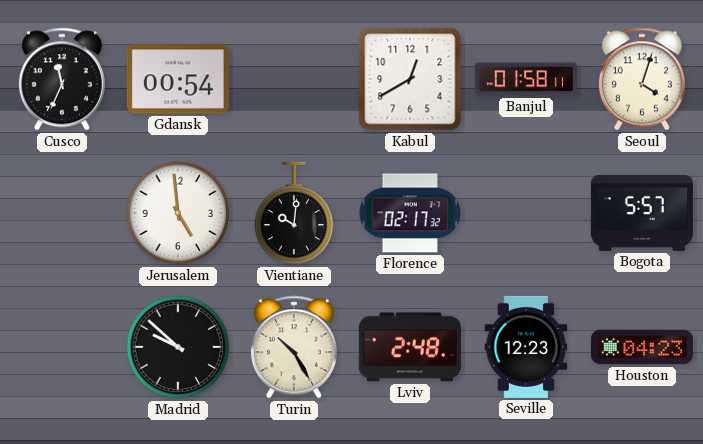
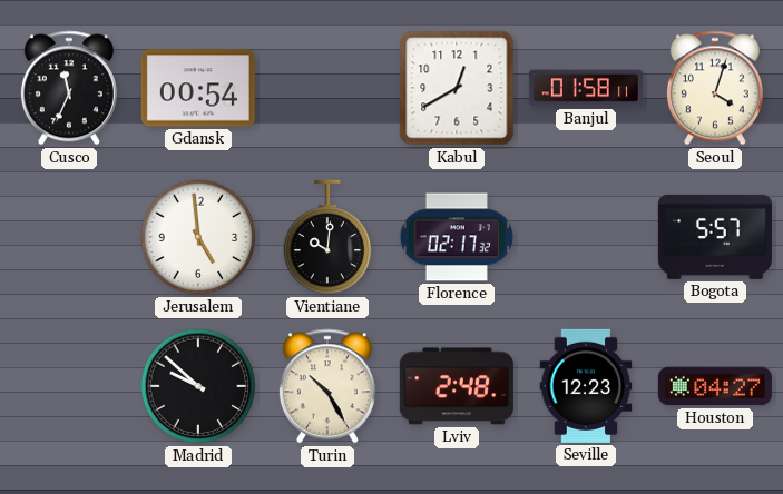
Houston: 04:23 -> 04:27 (715, 386)
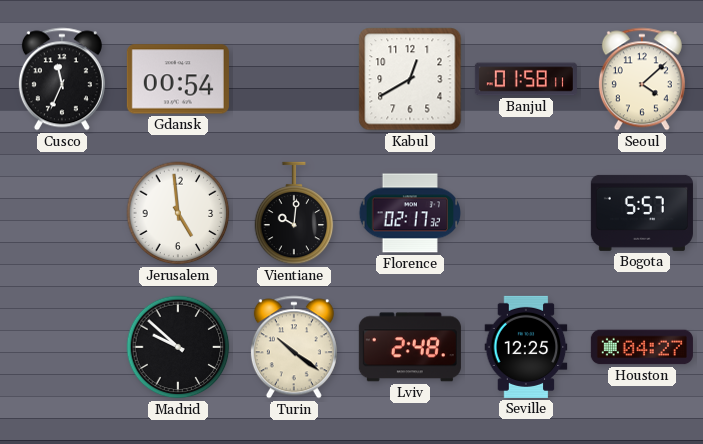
Seoul: 4:03 -> 4:08 (642, 79)
Turin: 10:25 -> 10:21 (294, 347)
Seville: 12:23 -> 12:25 (526, 347)
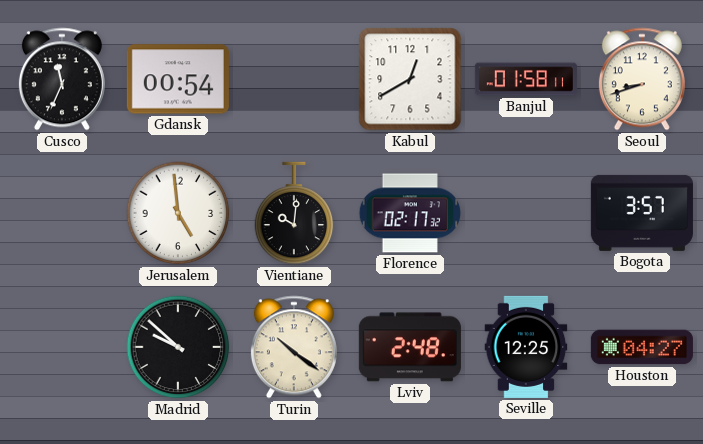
Seoul: 4:08 -> 8:42 (642, 79)
Bogota: 5:57 -> 3:57 (642, 213)
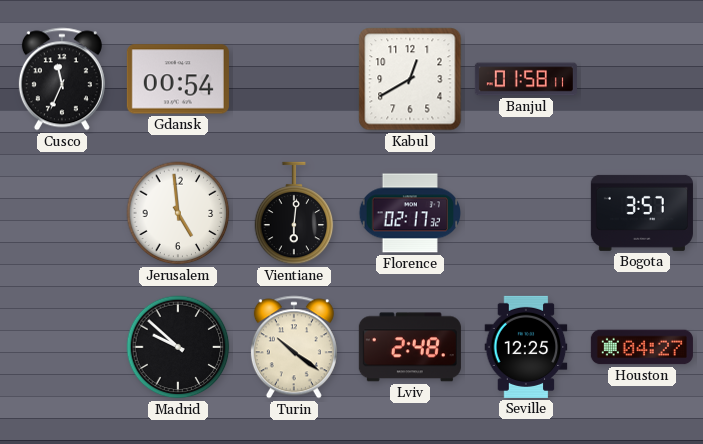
Seoul: 8:42 -> none (642, 79)
Vientiane: 10:01 -> 6:01 (294, 213)
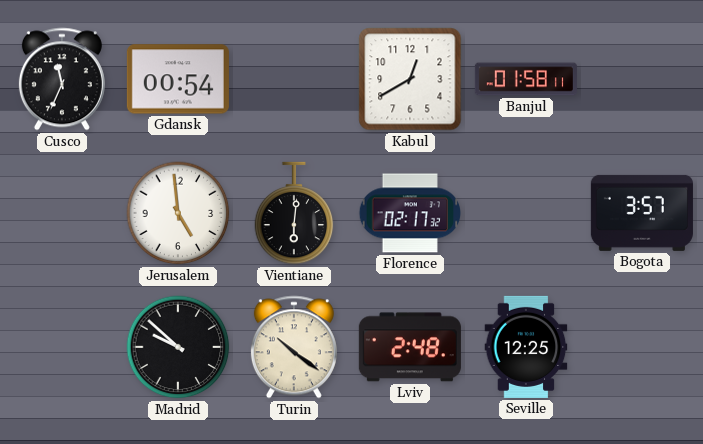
Houston: 04:27 -> none (642, 347)
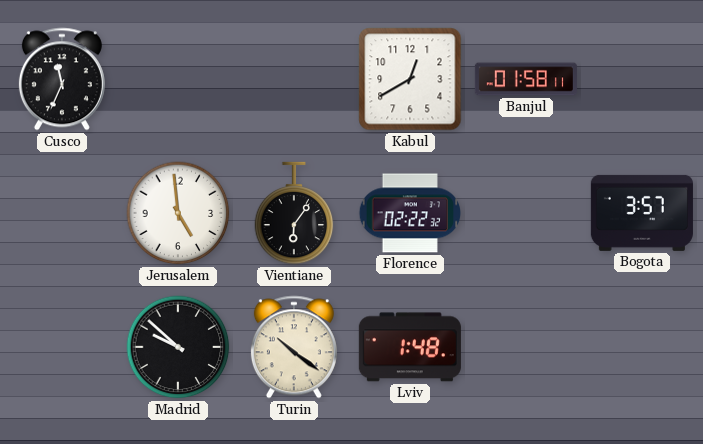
Gdansk: 00:54 -> none (178, 79)
Vientiane: 6:01 -> 6:06 (294, 213)
Florence: 02:17 -> 02:22 (410, 213)
Lviv: 2:48 -> 1:48 (410, 347)
Seville: 12:25 -> none (526, 347)
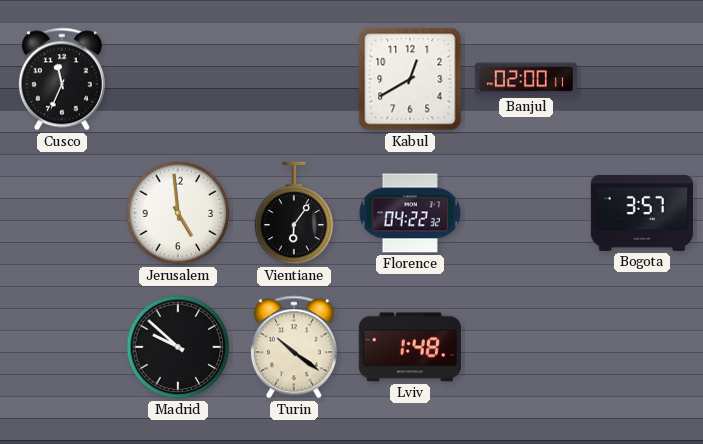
Banjul: 01:58 -> 02:00 (526, 79)
Florence: 02:22 -> 04:22 (410, 213)
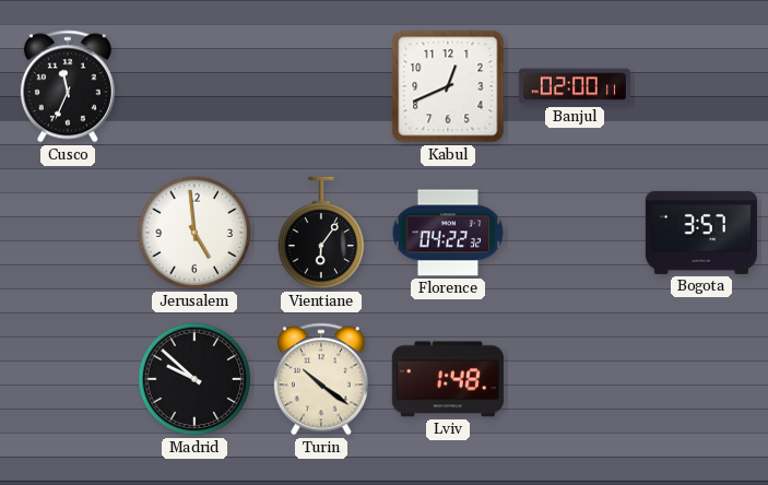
Kabul: 12:40 -> 12:41 (448, 86)
